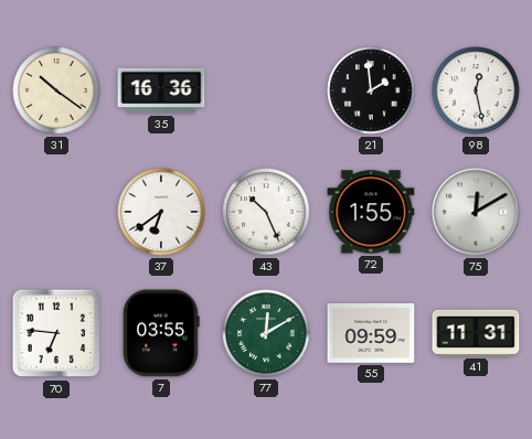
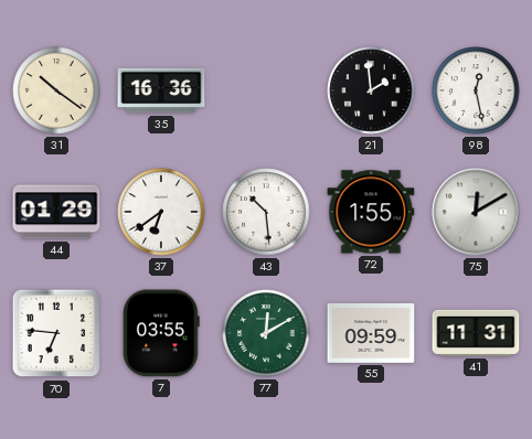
44: none -> 01:29 (56, 212)
43: 10:26 -> 10:29 (266, 212)
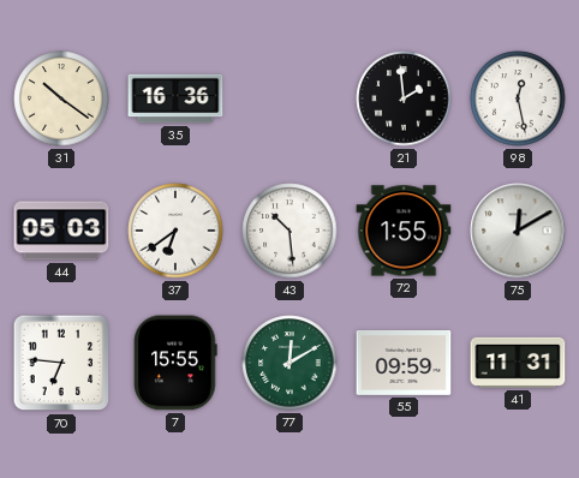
44: 01:29 -> 05:03 (61, 231)
7: 03:55 -> 15:55 (175, 363)
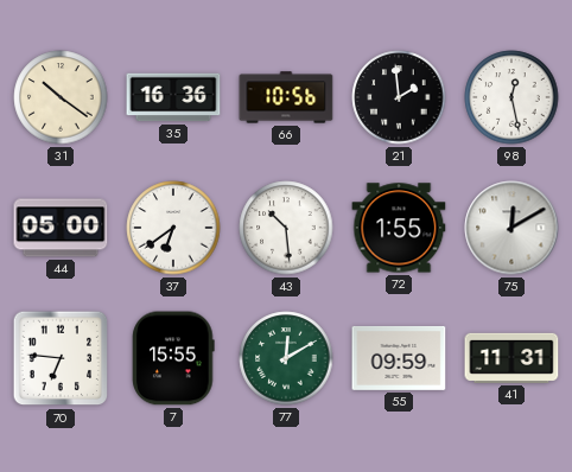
66: none -> 10:56 (286, 97)
44: 05:03 -> 05:00 (61, 228)
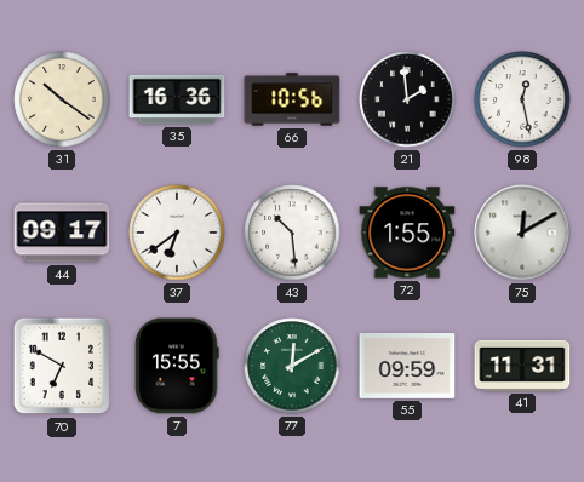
44: 05:00 -> 09:17 (62, 233)
70: 6:46 -> 6:50 (62, 366)
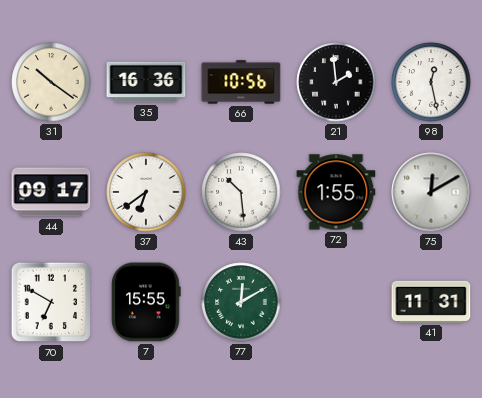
55: 09:59 -> none (407, 366)
